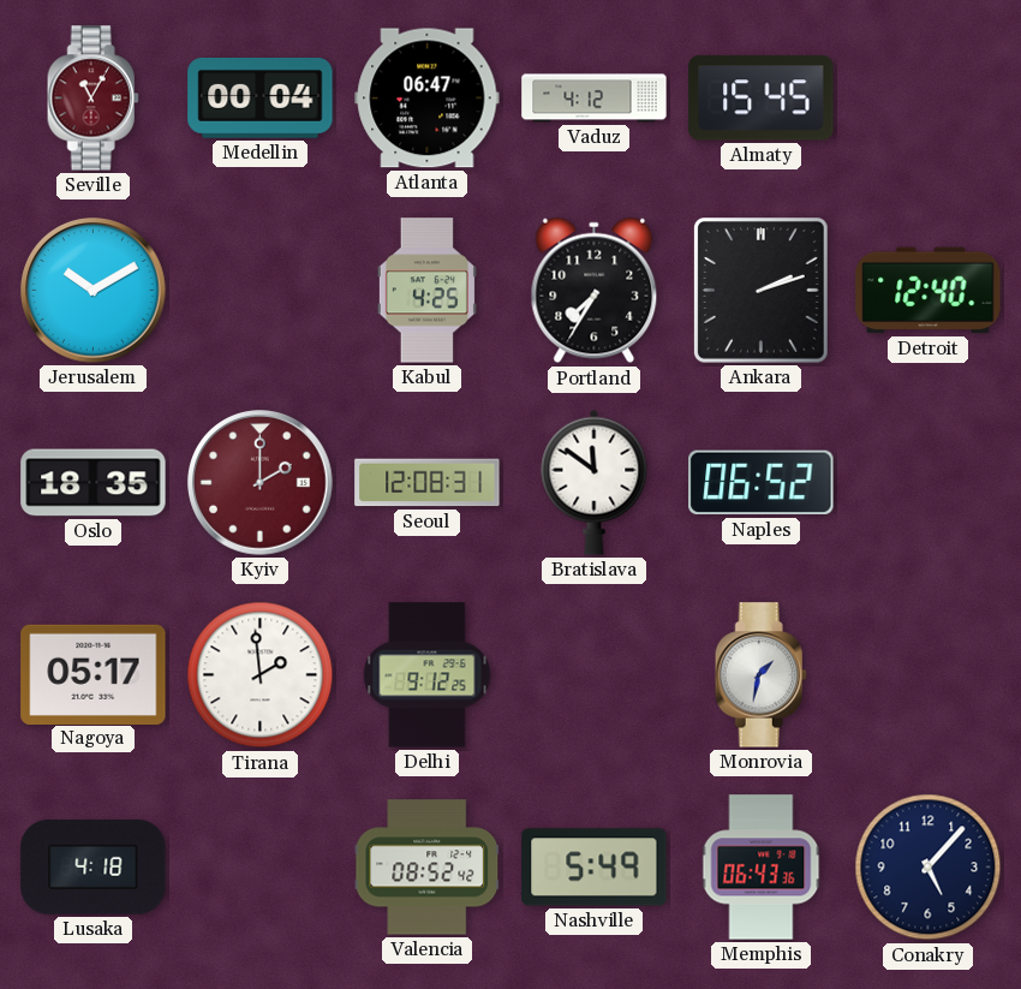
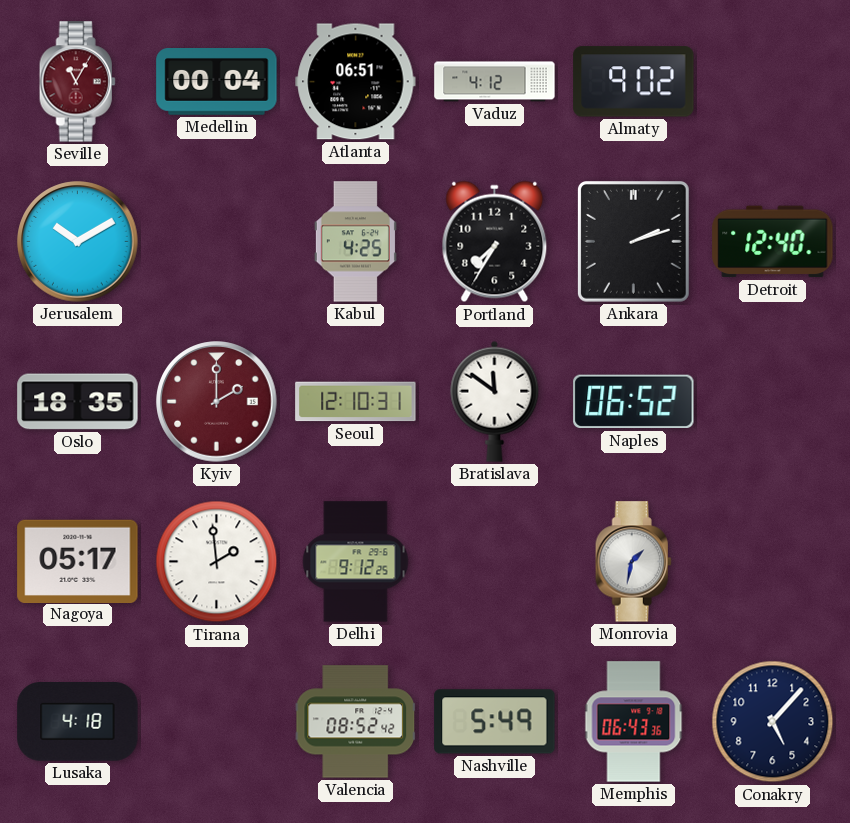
Atlanta: 06:47 -> 06:51 (356, 82)
Almaty: 15:45 -> 9:02 (634, 82)
Seoul: 12:08 -> 12:10 (356, 402)
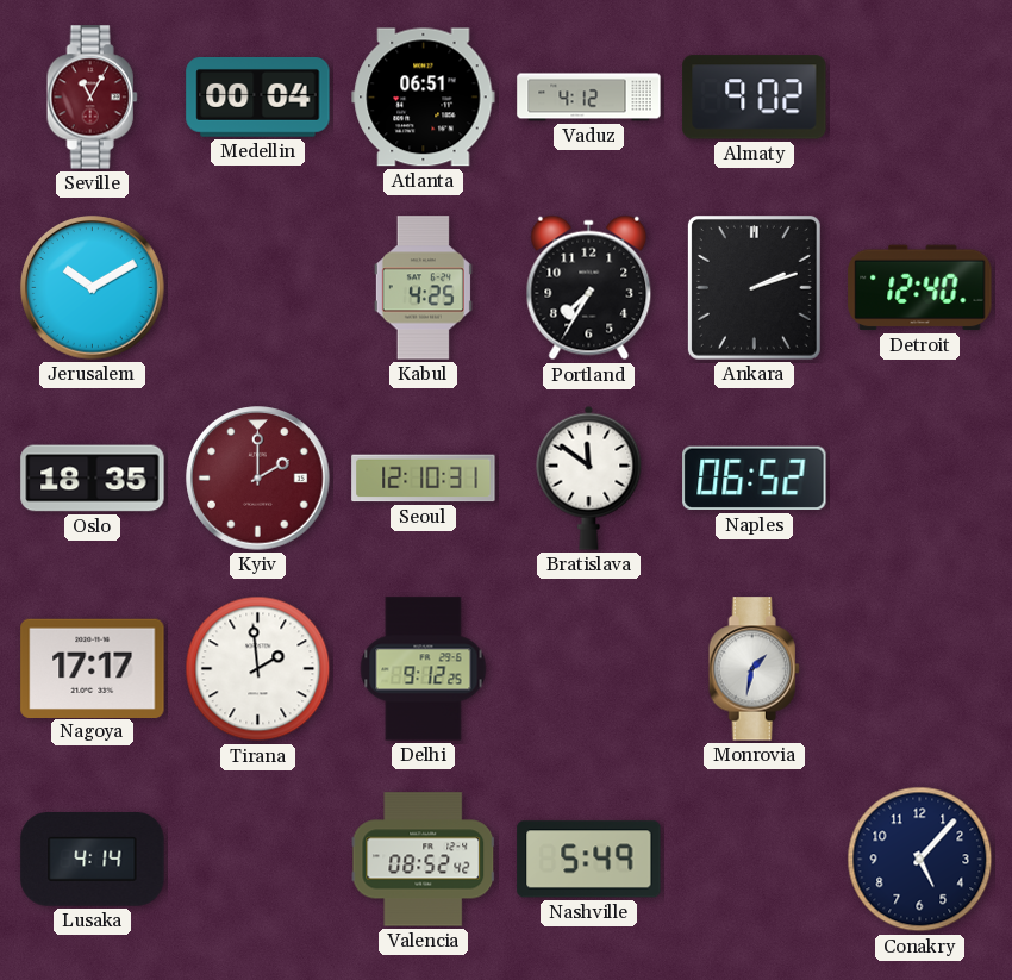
Nagoya: 05:17 -> 17:17 (93, 668)
Lusaka: 4:18 -> 4:14 (93, 860)
Memphis: 06:43 -> none (634, 722)
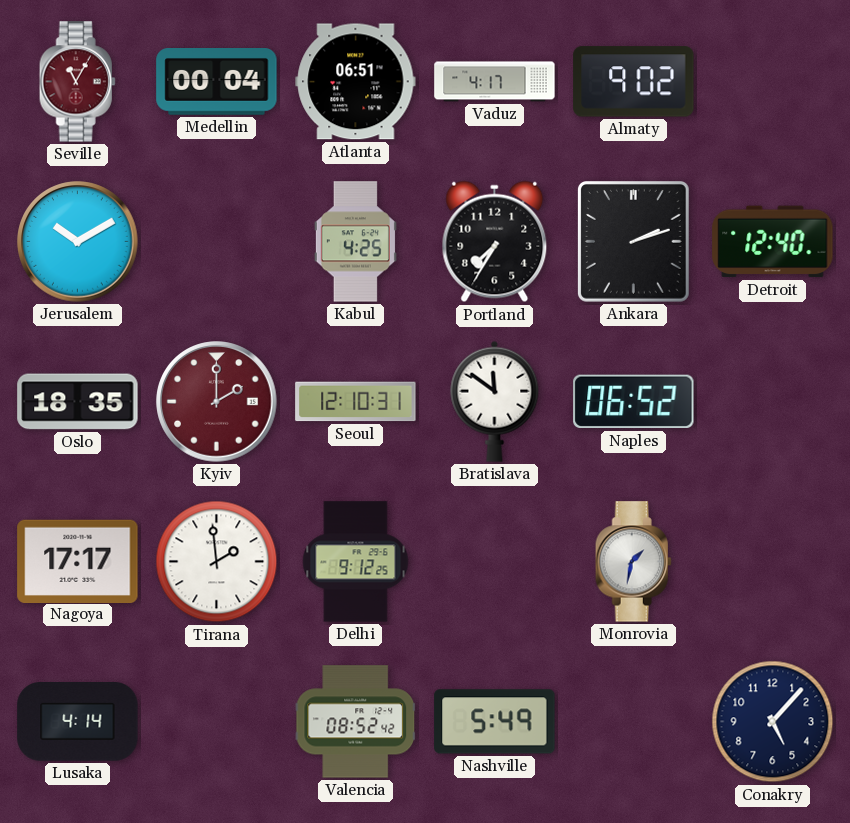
Vaduz: 4:12 -> 4:17 (495, 82)
